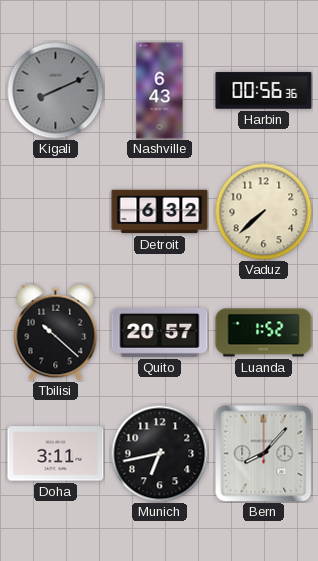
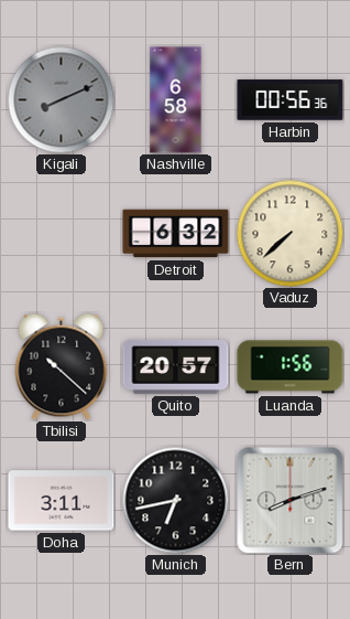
Nashville: 6:43 -> 6:58 (176, 100)
Luanda: 1:52 -> 1:56 (291, 367)
Bern: 8:07 -> 8:12 (291, 501)
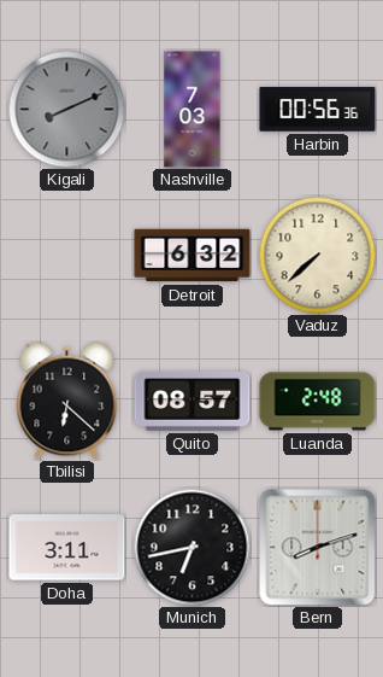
Nashville: 6:58 -> 7:03 (193, 110)
Tbilisi: 10:22 -> 6:22 (67, 401)
Quito: 20:57 -> 08:57 (193, 401)
Luanda: 1:56 -> 2:48 (318, 402)
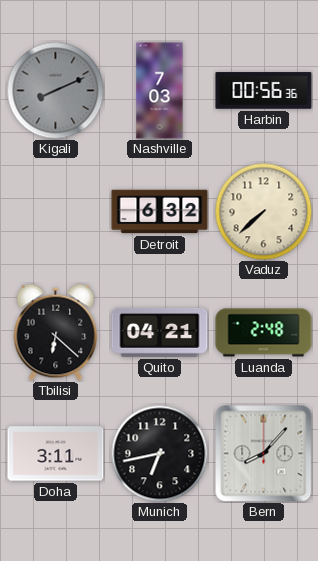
Quito: 08:57 -> 04:21 (160, 332)
Bern: 8:12 -> 8:07 (264, 454)
